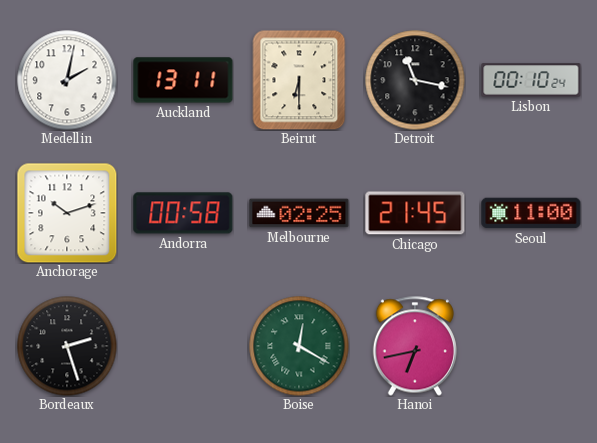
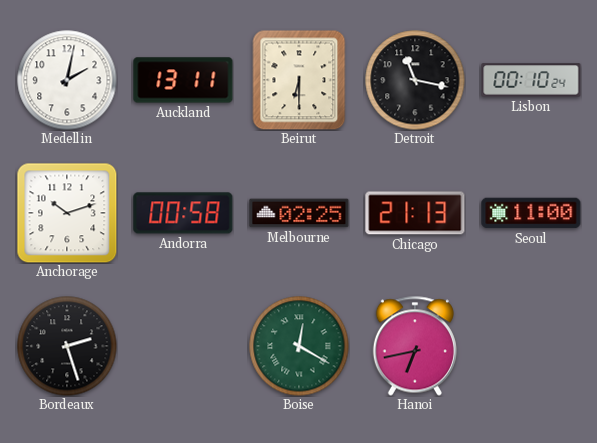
Chicago: 21:45 -> 21:13 (415, 213)
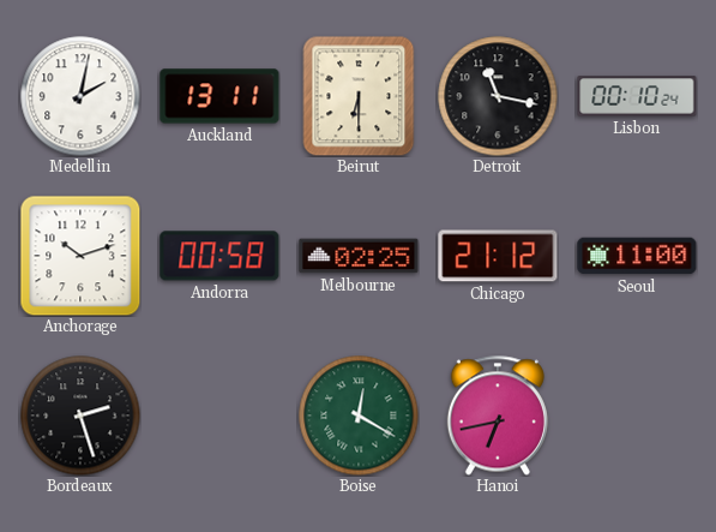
Chicago: 21:13 -> 21:12 (498, 256)
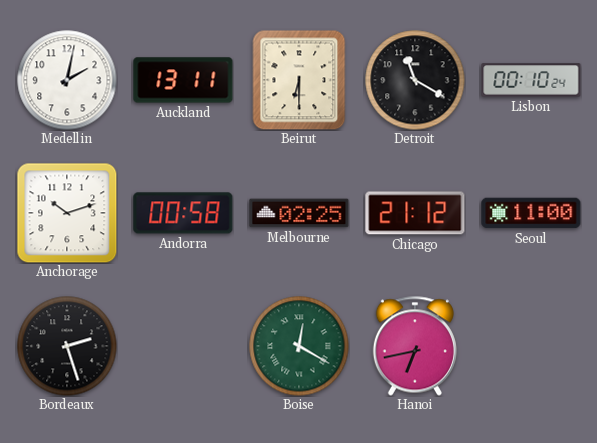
Detroit: 11:17 -> 11:20 (415, 80)
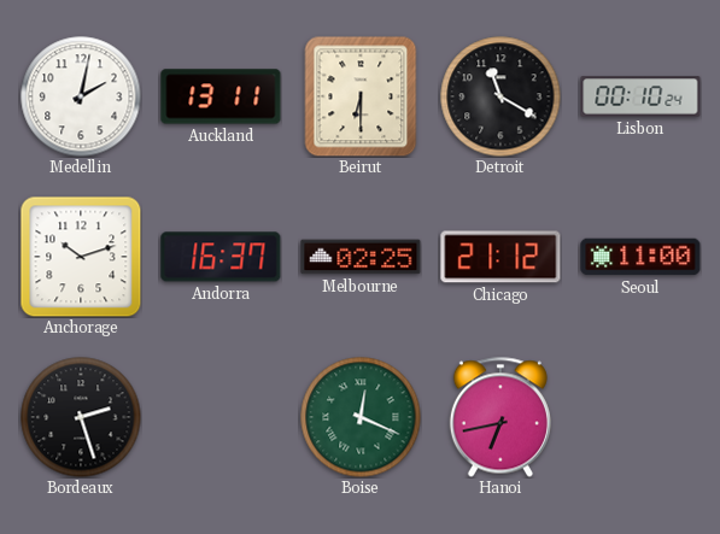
Andorra: 00:58 -> 16:37 (221, 257)
Boise: 12:20 -> 12:19 (361, 417)
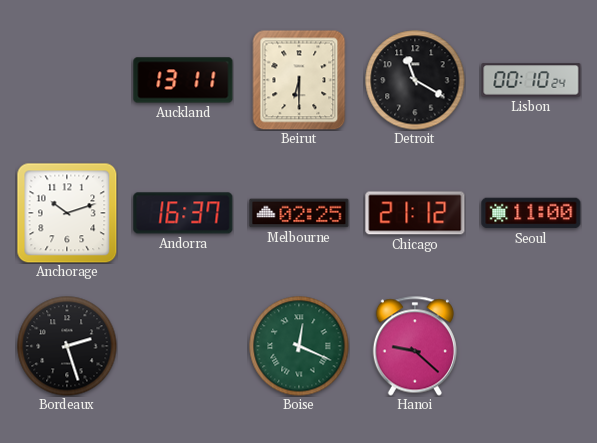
Medellin: 2:02 -> none (81, 96)
Hanoi: 6:43 -> 9:22 (415, 346)
